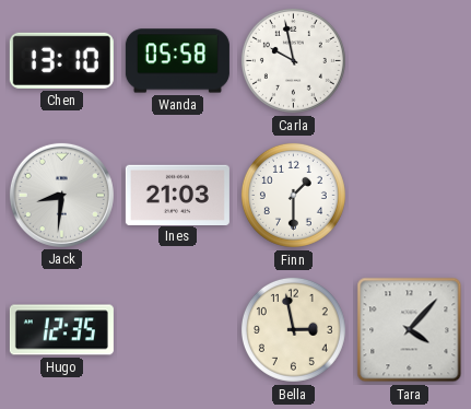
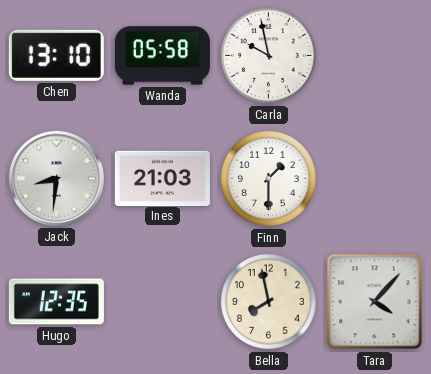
Bella: 2:58 -> 7:58 (268, 301)
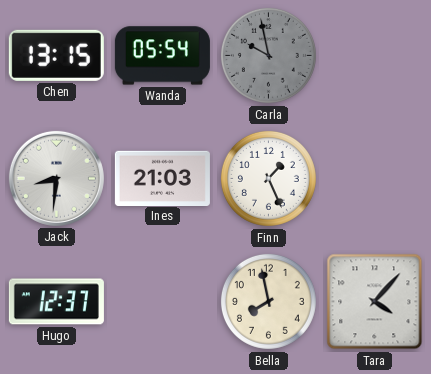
Chen: 13:10 -> 13:15 (56, 55)
Wanda: 05:58 -> 05:54 (162, 56)
Carla dial: white -> grey (268, 55)
Finn: 1:30 -> 1:26 (268, 178)
Hugo: 12:35 -> 12:37 (56, 302)
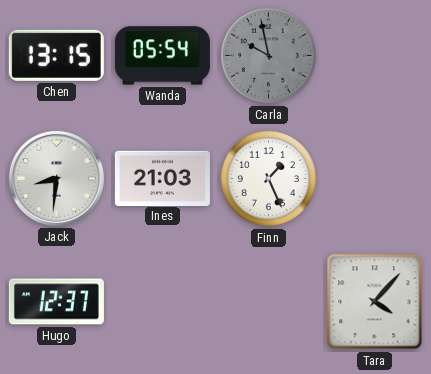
Bella: 7:58 -> none (268, 301)
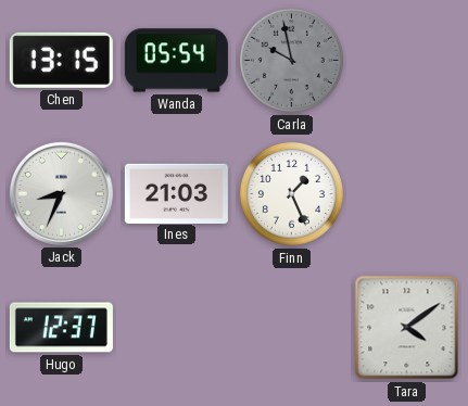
Jack: 8:31 -> 8:34 (61, 193)
Tara: 4:07 -> 4:09 (407, 328)
